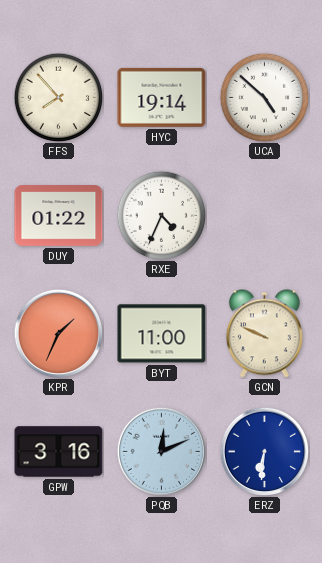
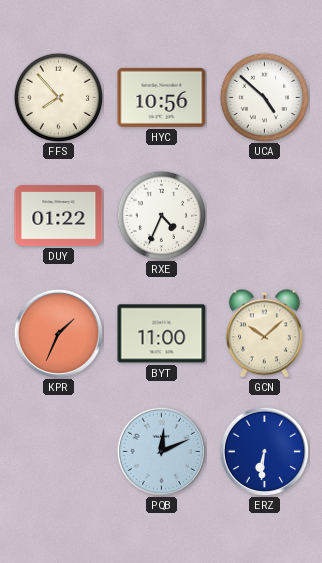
HYC: 19:14 -> 10:56 (162, 97)
GCN: 9:49 -> 10:08 (264, 334)
GPW: 3:16 -> none (59, 452)
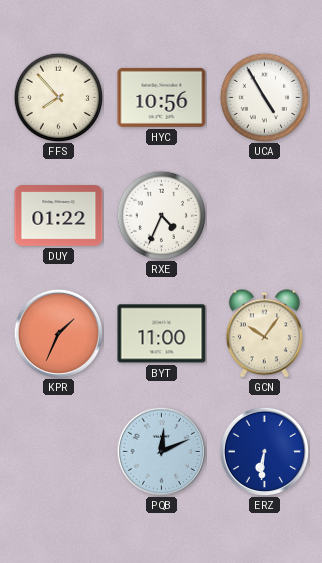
UCA: 4:52 -> 4:55 (264, 97)
GCN: 10:08 -> 10:06 (264, 334)
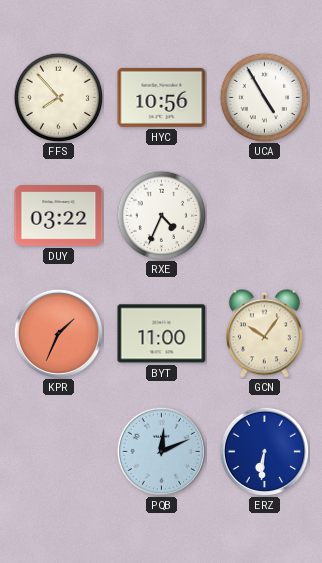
DUY: 01:22 -> 03:22 (59, 216)
